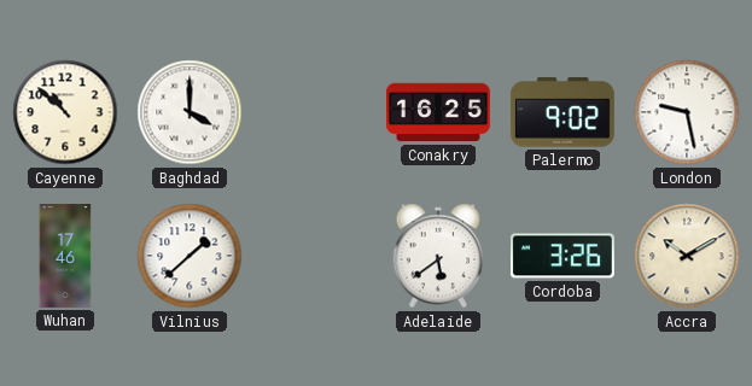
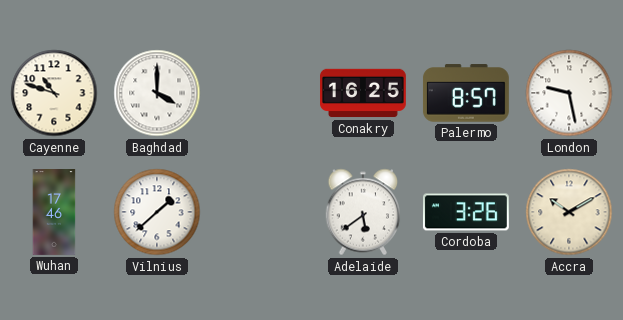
Cayenne: 10:52 -> 10:48 (54, 93)
Palermo: 9:02 -> 8:57 (466, 93)
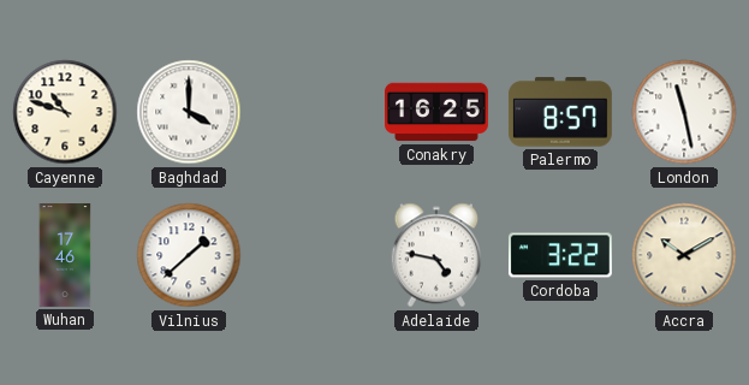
London: 9:28 -> 11:28 (684, 112)
Adelaide: 5:39 -> 4:47 (436, 255)
Cordoba: 3:26 -> 3:22 (560, 255)
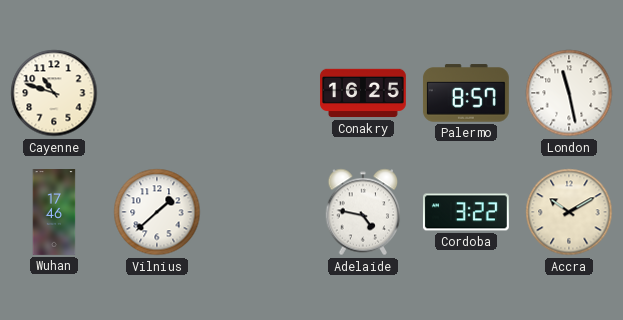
Baghdad: 4:00 -> none (189, 112)
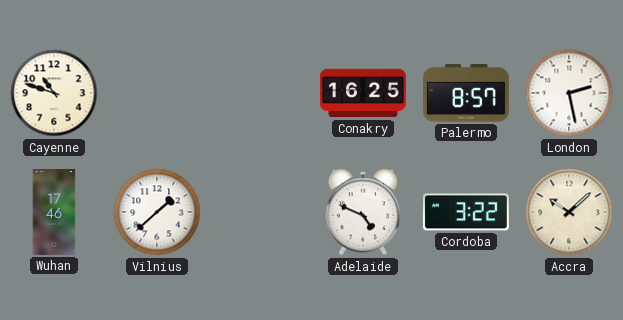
London: 11:28 -> 2:28 (569, 93)
Adelaide: 4:47 -> 4:49 (363, 212)
Accra: 10:10 -> 10:08 (569, 212)
